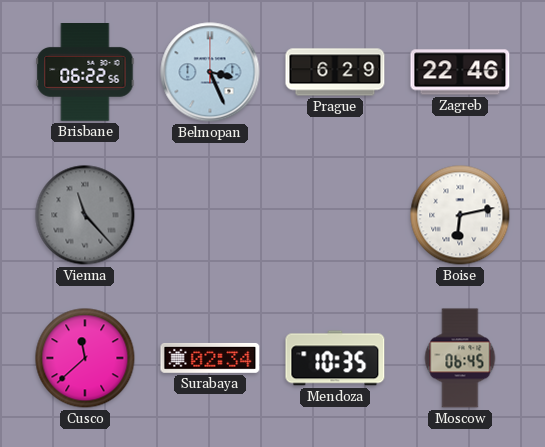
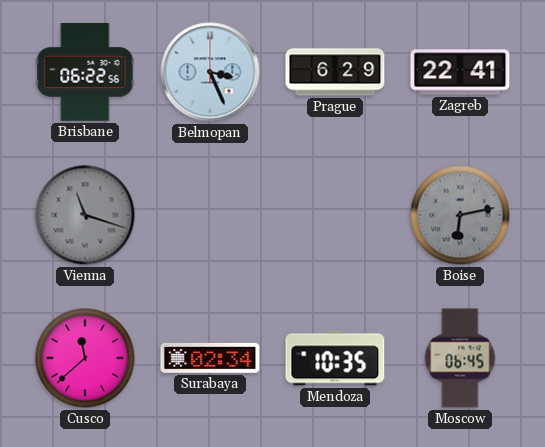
Zagreb: 22:46 -> 22:41 (460, 72)
Vienna: 11:23 -> 11:18 (85, 215)
Boise dial: white -> grey (460, 215)
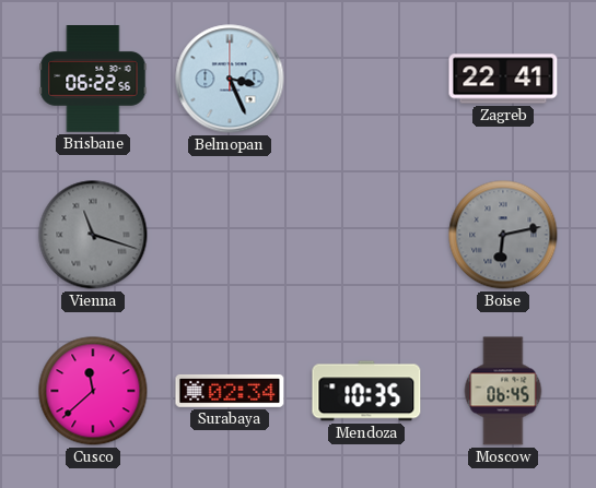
Prague: 6:29 -> none (335, 72)
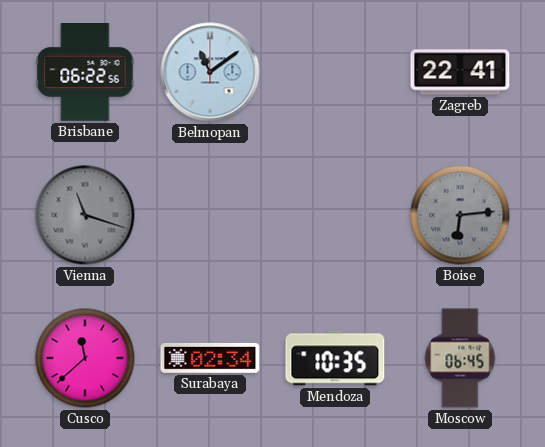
Belmopan: 3:26 -> 11:09 (210, 72)
Boise: 6:13 -> 6:14 (460, 215)
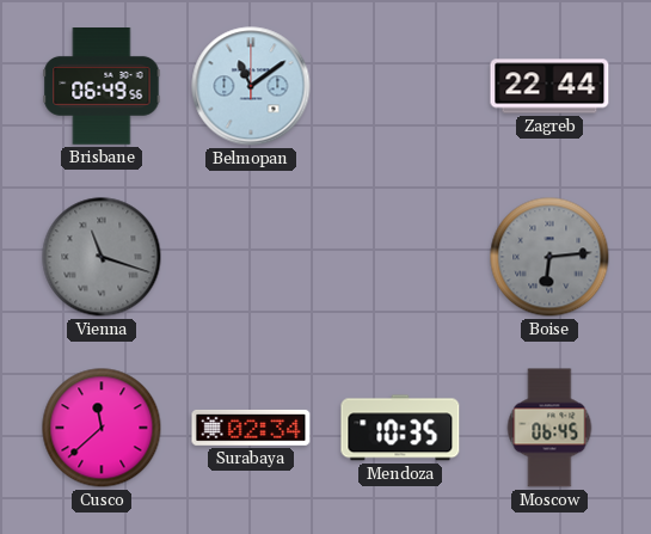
Brisbane: 06:22 -> 06:49 (102, 86)
Zagreb: 22:41 -> 22:44 (549, 86)
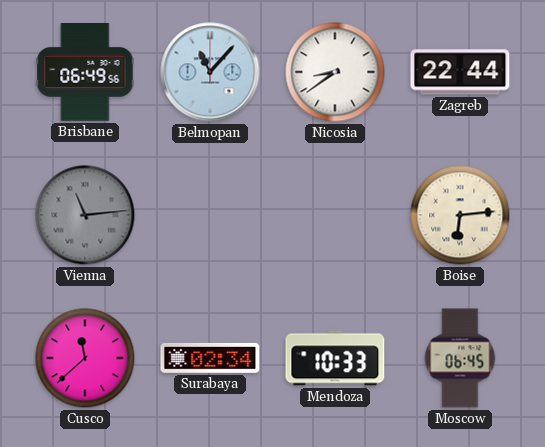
Belmopan: 11:09 -> 11:07 (210, 72)
Nicosia: none -> 8:39 (335, 72)
Vienna: 11:18 -> 11:14 (85, 215)
Boise dial: grey -> cream (460, 215)
Mendoza: 10:35 -> 10:33 (335, 358)
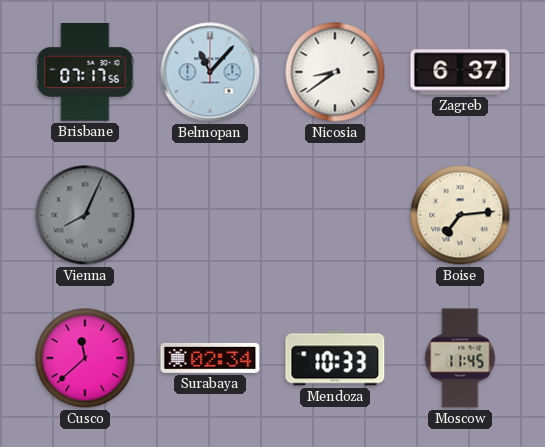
Brisbane: 06:49 -> 07:17 (85, 72)
Zagreb: 22:44 -> 6:37 (460, 72)
Vienna: 11:14 -> 8:04 (85, 215)
Boise: 6:14 -> 7:14 (460, 215)
Moscow: 06:45 -> 11:45 (460, 358)
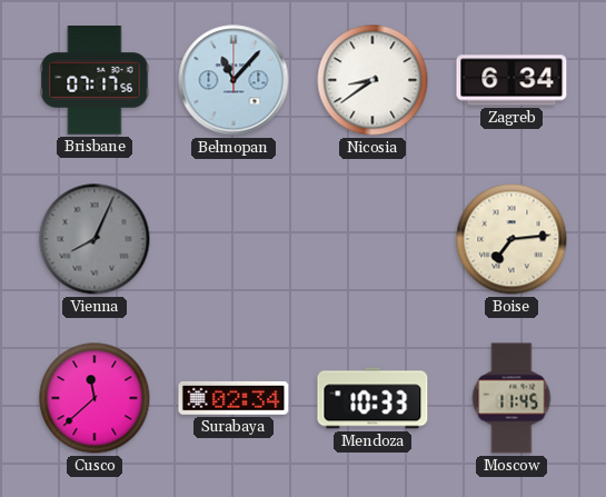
Zagreb: 6:37 -> 6:34 (511, 80)
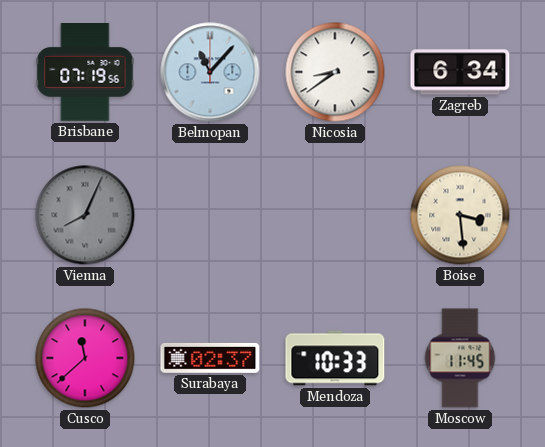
Brisbane: 07:17 -> 07:19 (85, 72)
Boise: 7:14 -> 3:29 (460, 215)
Surabaya: 02:34 -> 02:37 (210, 358)
